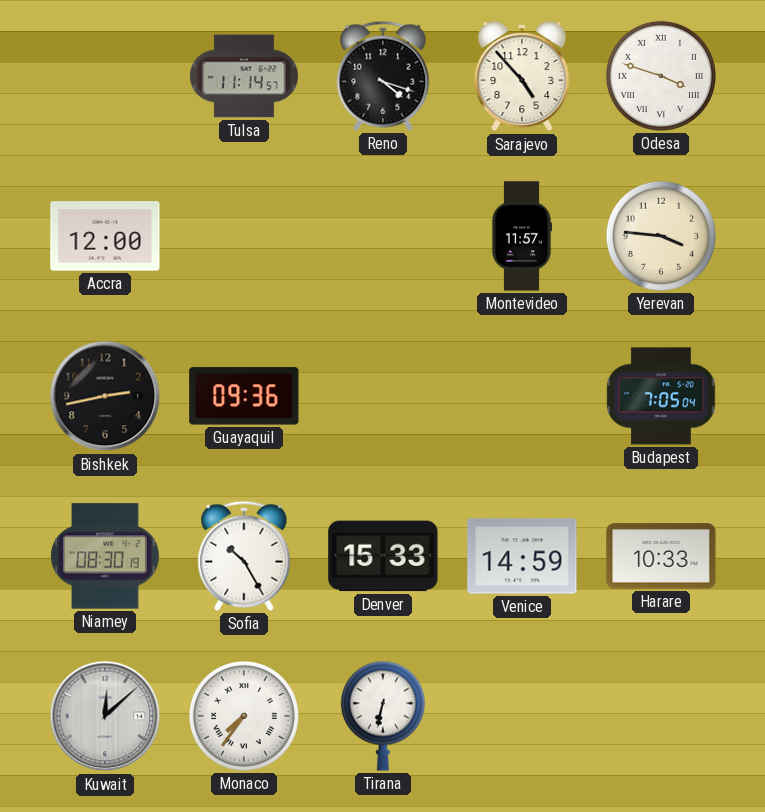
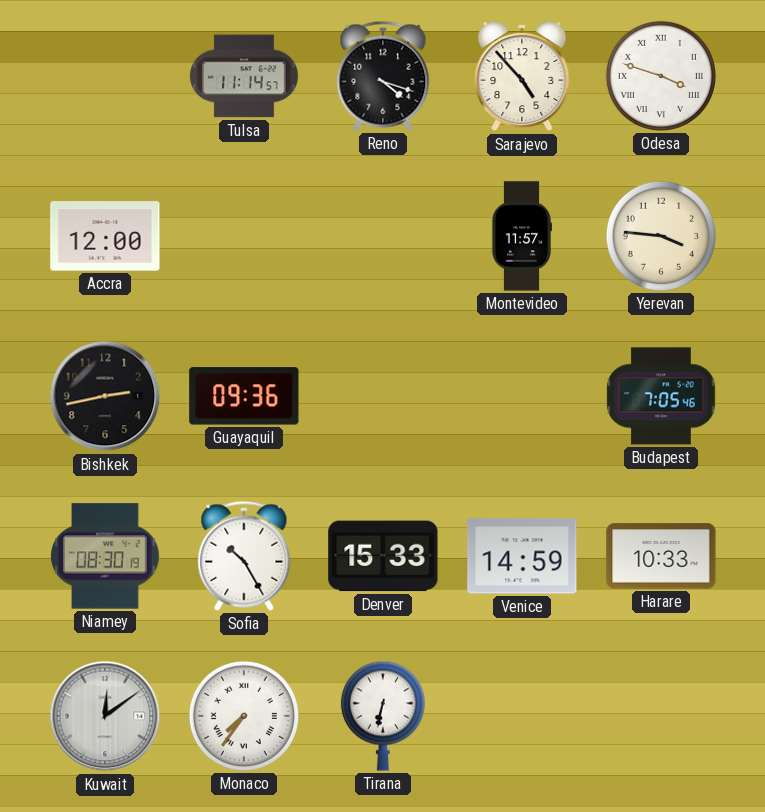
Budapest: 7:05:04 -> 7:05:46 (661, 396)
Kuwait: 12:08 -> 12:09 (105, 716)
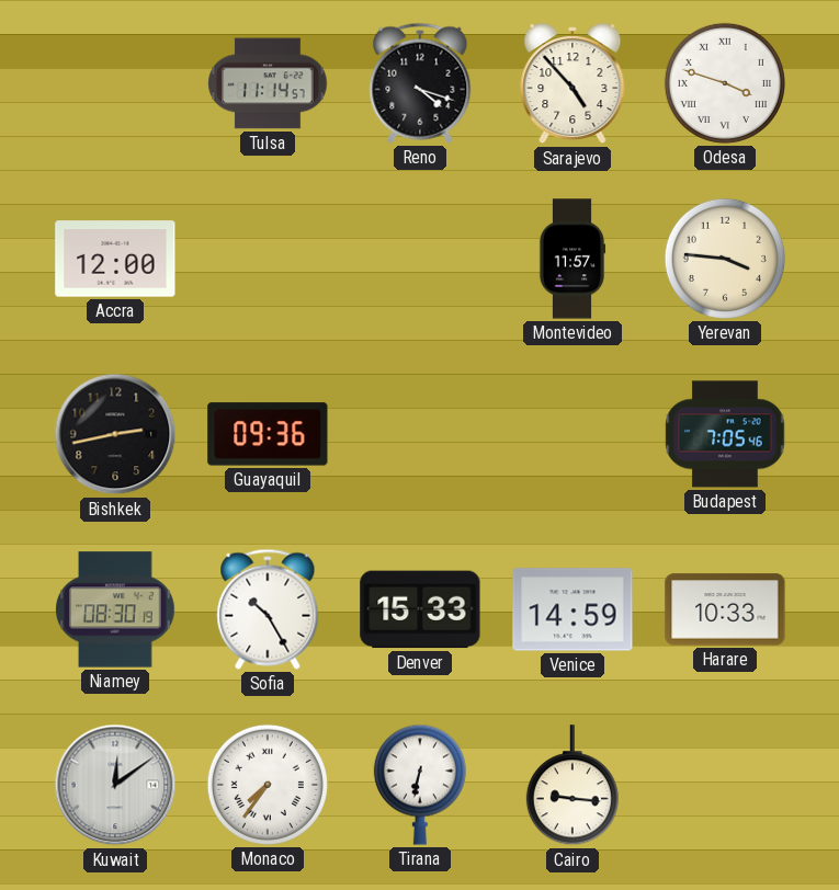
Cairo: none -> 9:16 (572, 786)
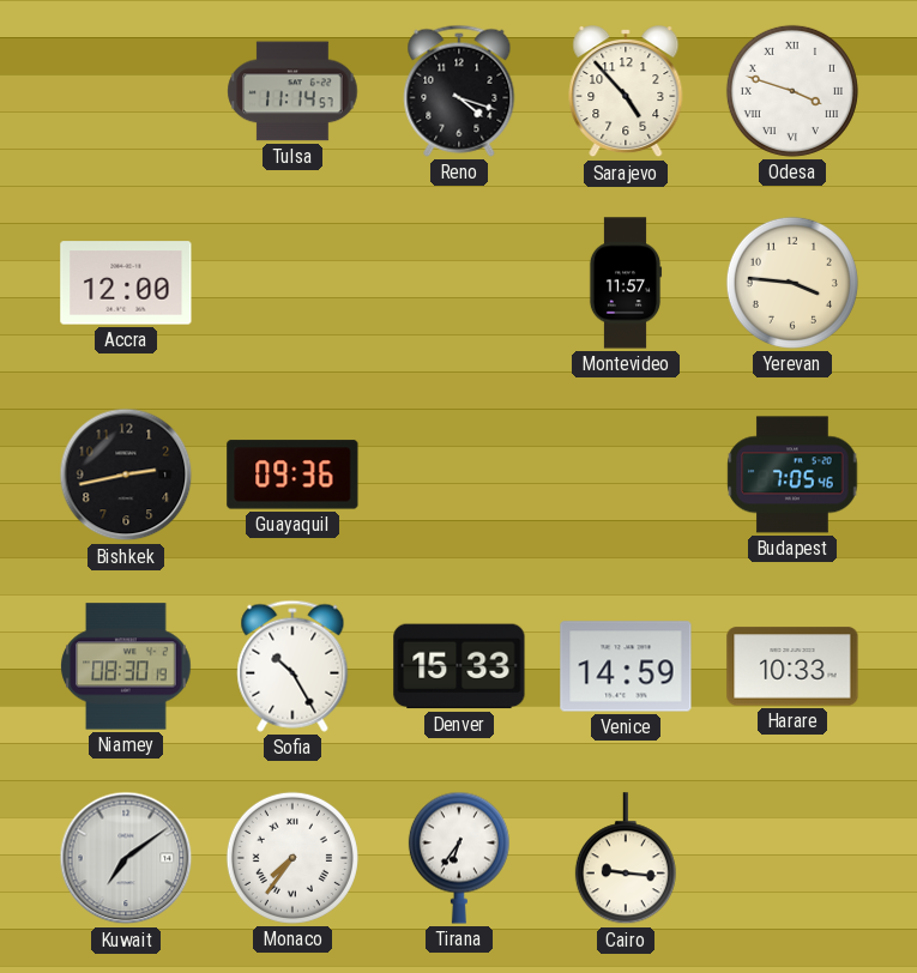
Kuwait: 12:09 -> 7:09 (126, 858)
Tirana: 6:32 -> 6:36 (459, 858)
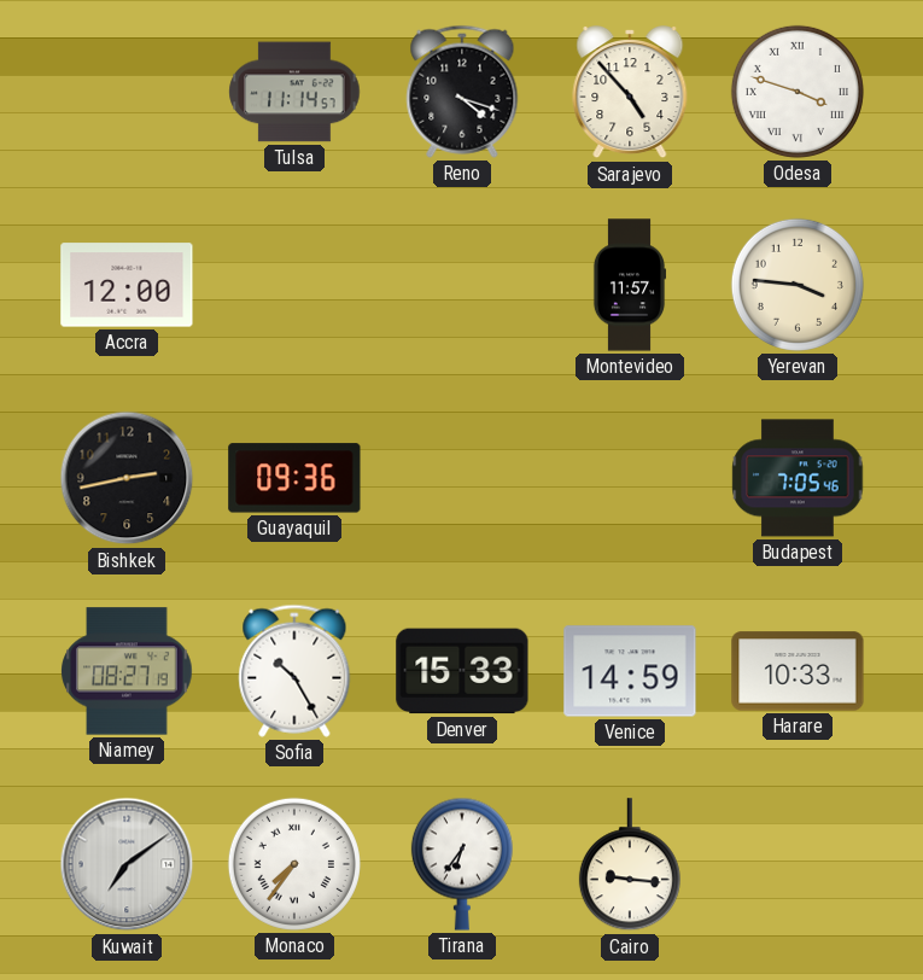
Niamey: 08:30 -> 08:27 (127, 671)
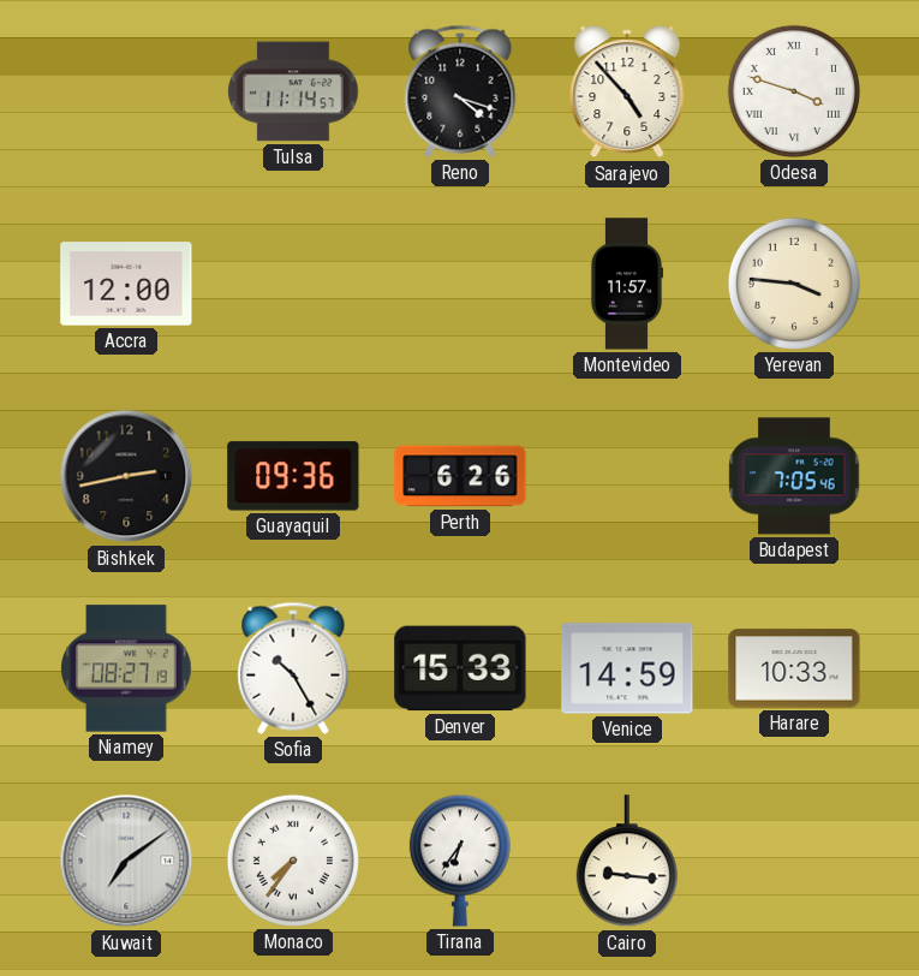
Perth: none -> 6:26 (460, 476)
